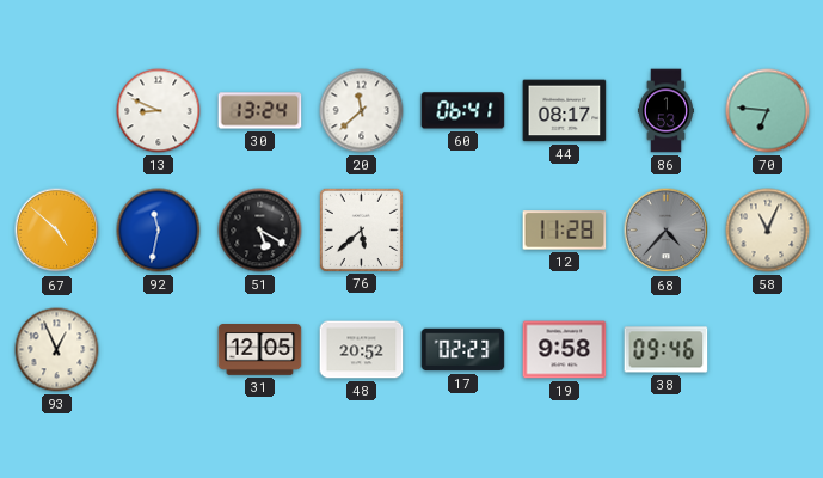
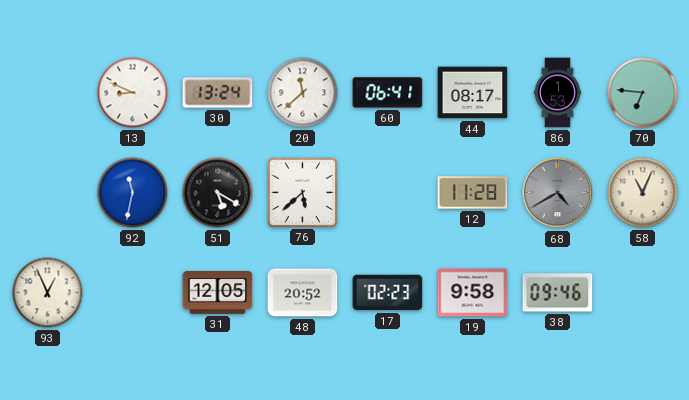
67: 4:52 -> none (57, 231)
68: 4:37 -> 4:40 (558, 193)
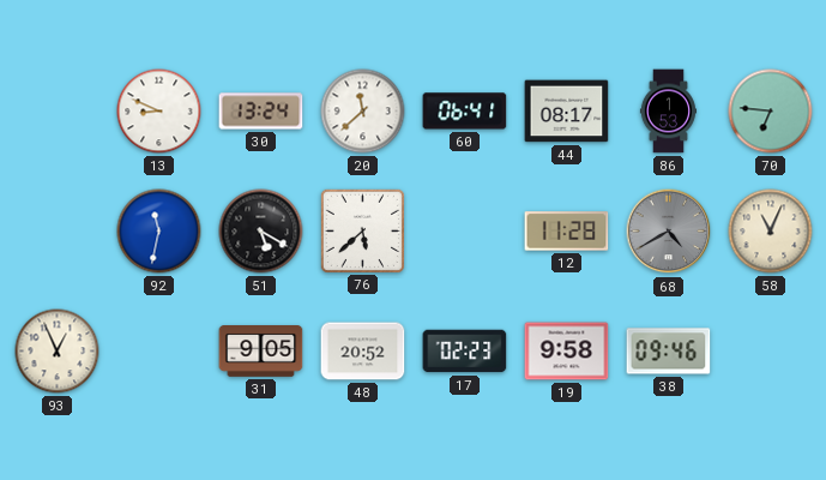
31: 12:05 -> 9:05 (261, 352)
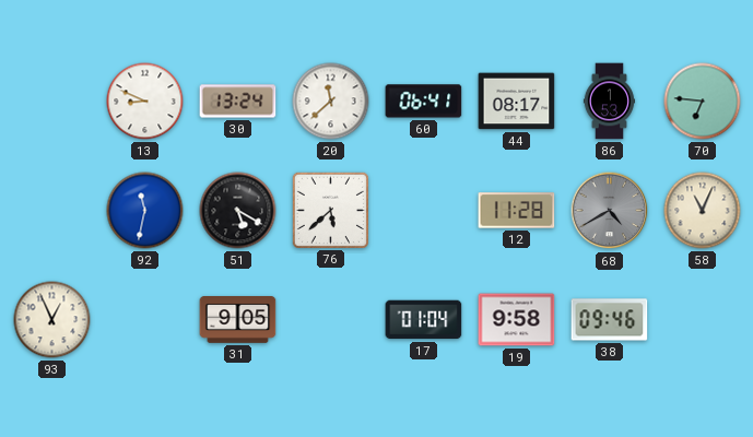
48: 20:52 -> none (363, 352)
17: 02:23 -> 01:04 (424, 320)
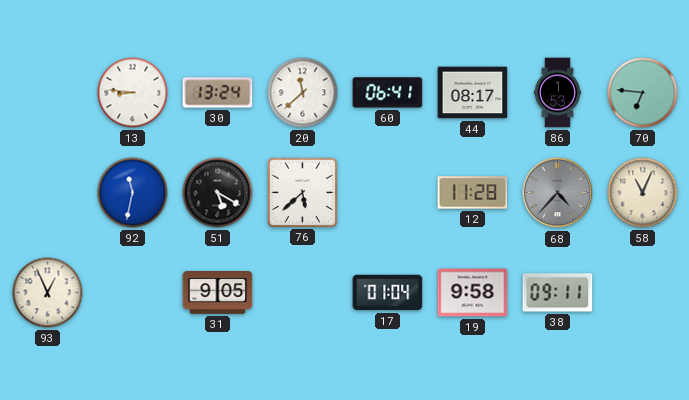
13: 8:49 -> 8:46 (133, 93)
68: 4:40 -> 4:37 (558, 193)
38: 09:46 -> 09:11 (558, 293)
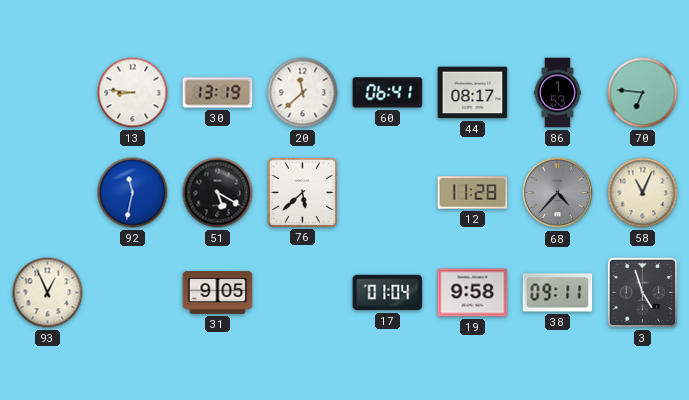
30: 13:24 -> 13:19 (218, 93)
3: none -> 4:57 (642, 292)
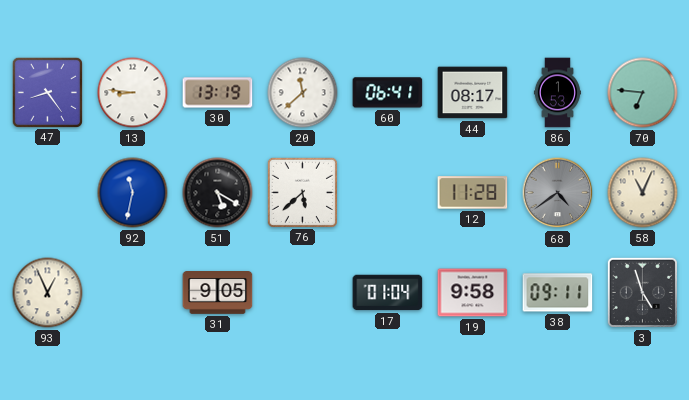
47: none -> 8:24 (47, 92)
68: 4:37 -> 4:39 (558, 193)
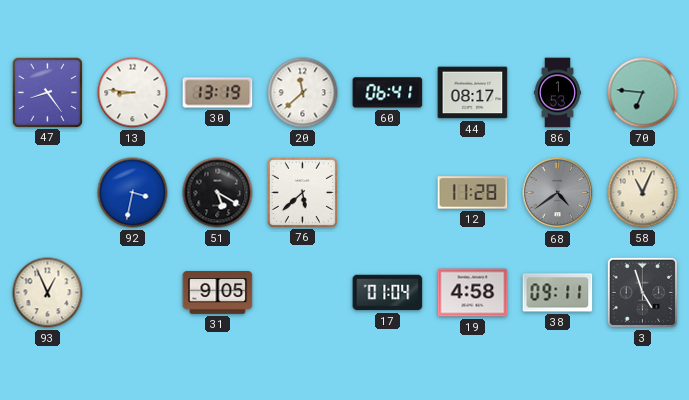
92: 11:32 -> 3:32 (133, 193)
19: 9:58 -> 4:58 (473, 293)
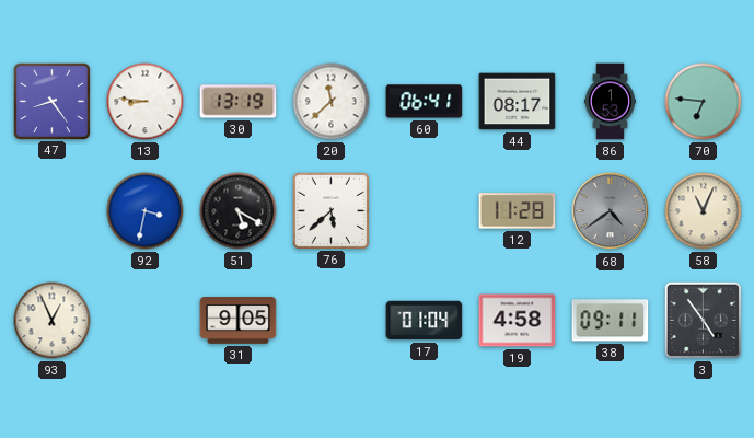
3: 4:57 -> 4:54 (703, 320)
